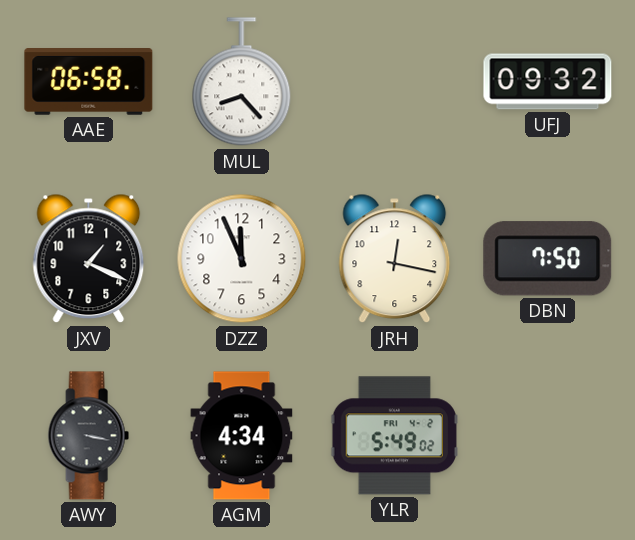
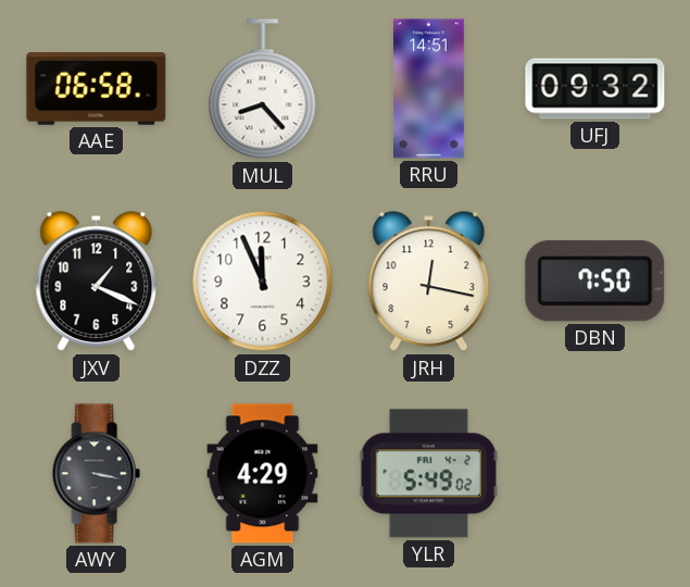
RRU: none -> 14:51 (428, 89)
AGM: 4:34 -> 4:29 (263, 474)
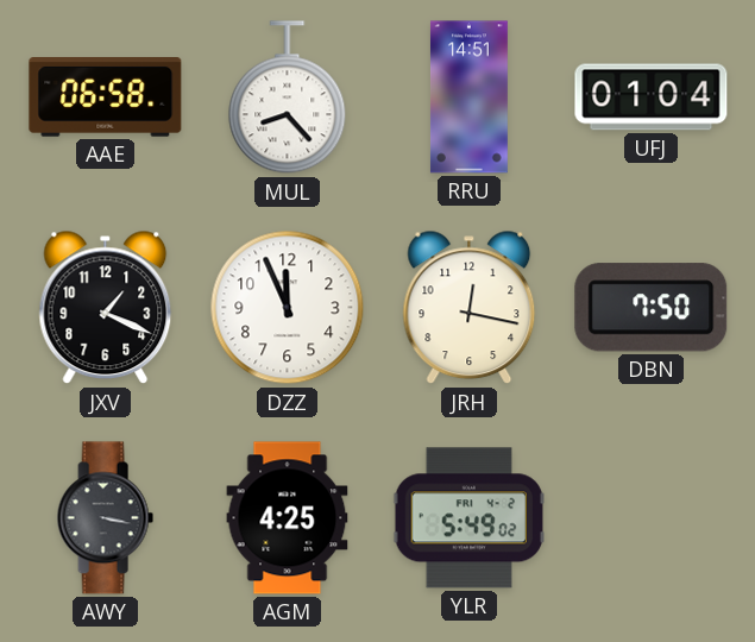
UFJ: 09:32 -> 01:04 (652, 97)
AGM: 4:29 -> 4:25 (288, 518)
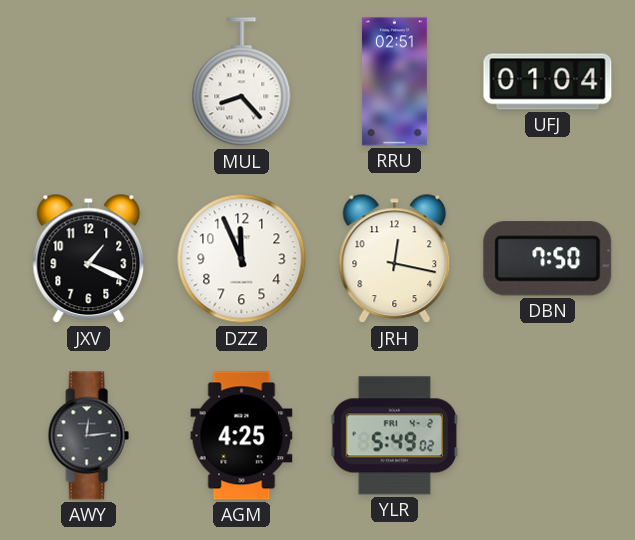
AAE: 06:58 -> none (106, 97)
RRU: 14:51 -> 02:51 (394, 82)
AWY: 3:17 -> 12:14 (88, 436)
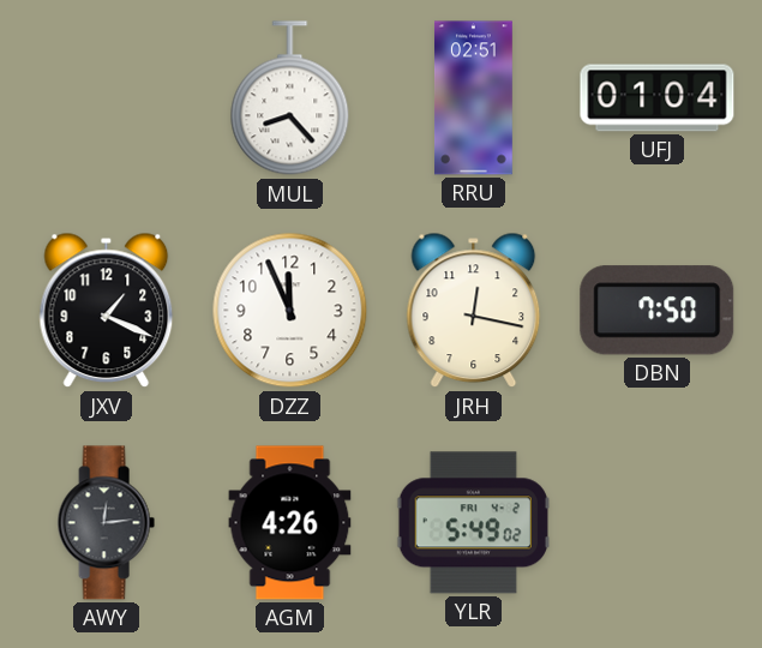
AGM: 4:25 -> 4:26 (290, 523)
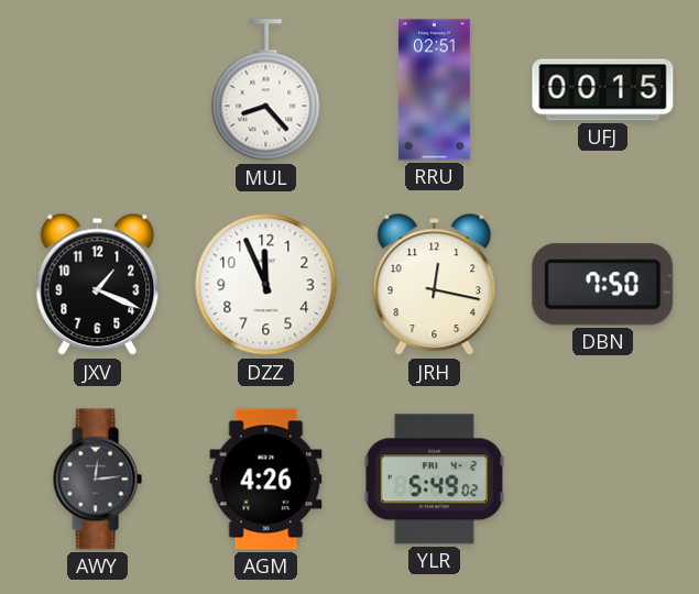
UFJ: 01:04 -> 00:15 (603, 90)
